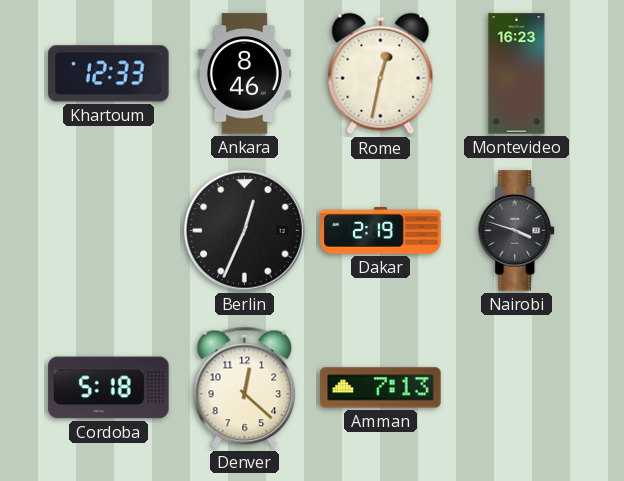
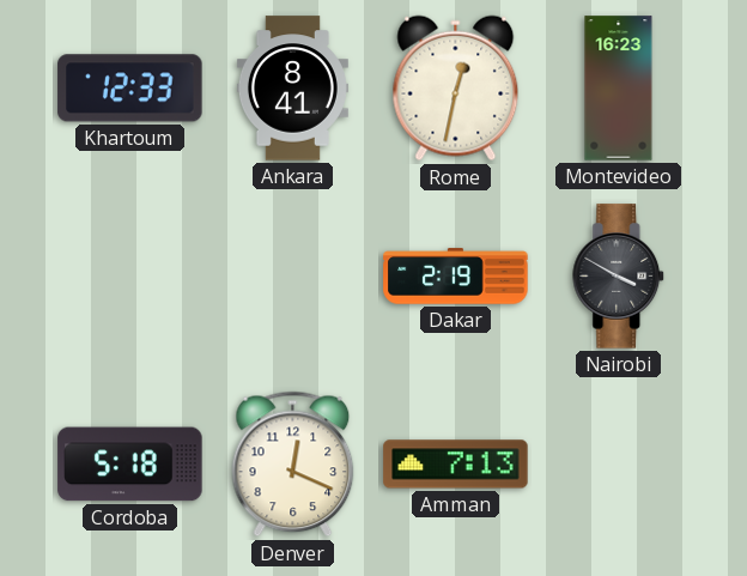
Ankara: 8:46 -> 8:41 (292, 89)
Berlin: 12:34 -> none (245, 231)
Nairobi: 3:48 -> 3:50 (619, 277)
Denver: 12:22 -> 12:19 (293, 465)
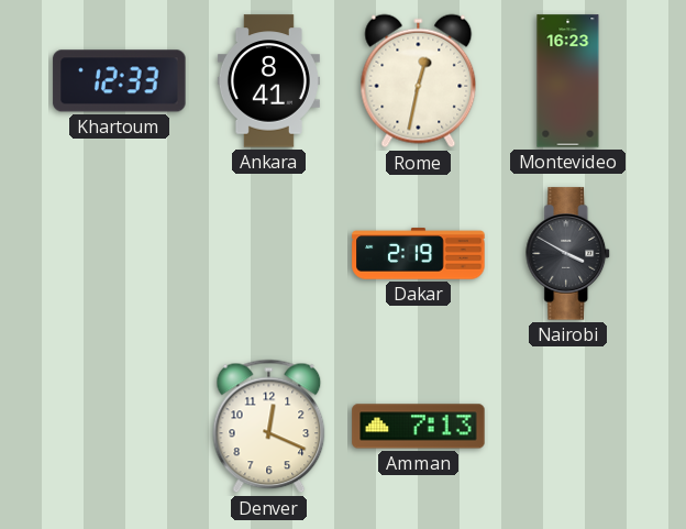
Cordoba: 5:18 -> none (130, 465)
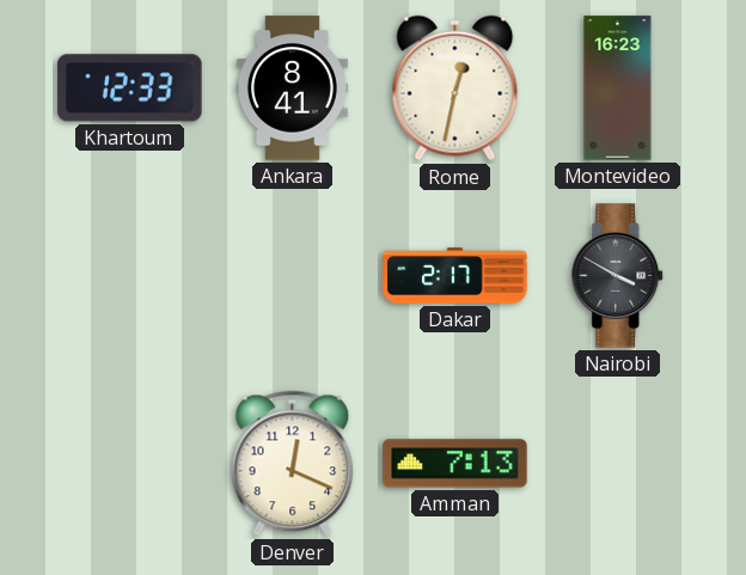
Dakar: 2:19 -> 2:17 (455, 276)
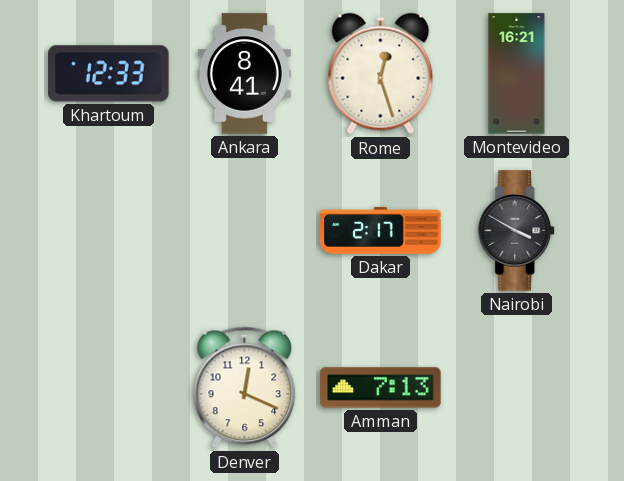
Rome: 12:32 -> 12:27 (381, 74)
Montevideo: 16:23 -> 16:21 (517, 74)
